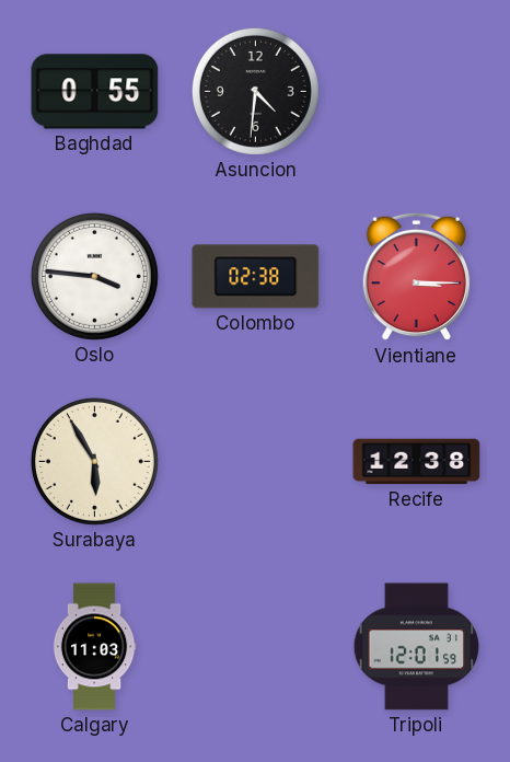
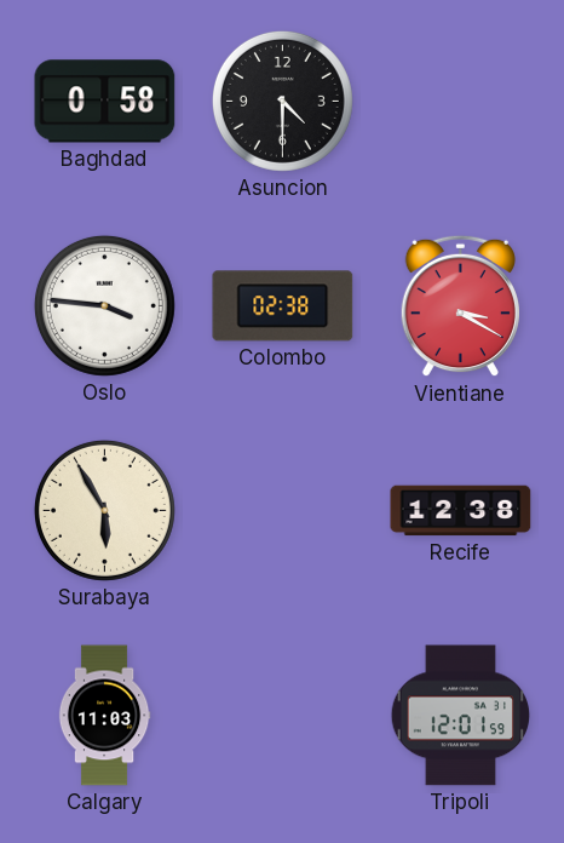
Baghdad: 0:55 -> 0:58 (105, 102)
Asuncion: 4:31 -> 4:30 (282, 101)
Vientiane: 3:15 -> 3:20 (460, 306)
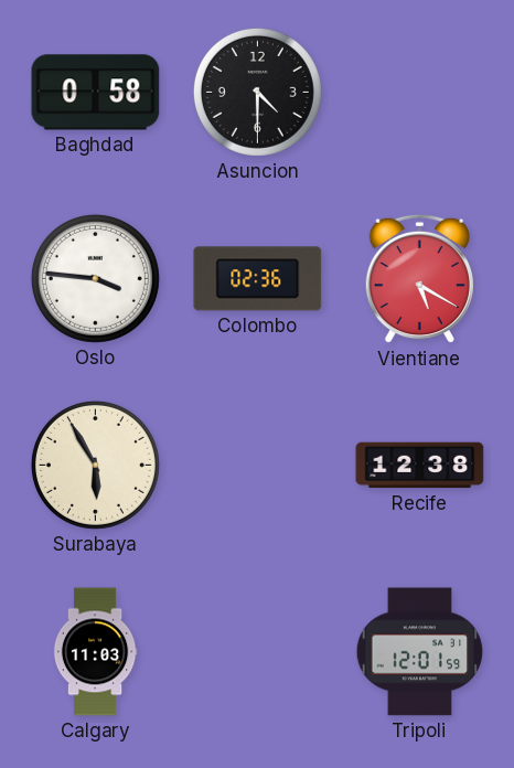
Colombo: 02:38 -> 02:36 (258, 279)
Vientiane: 3:20 -> 5:20 (419, 279)
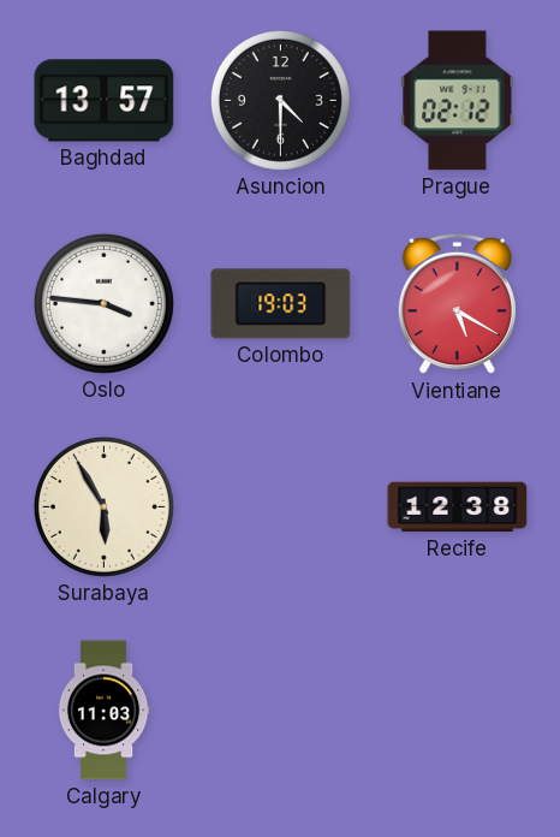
Baghdad: 0:58 -> 13:57 (105, 101)
Prague: none -> 02:12 (458, 101)
Colombo: 02:36 -> 19:03 (281, 304)
Tripoli: 12:01 -> none (420, 652)
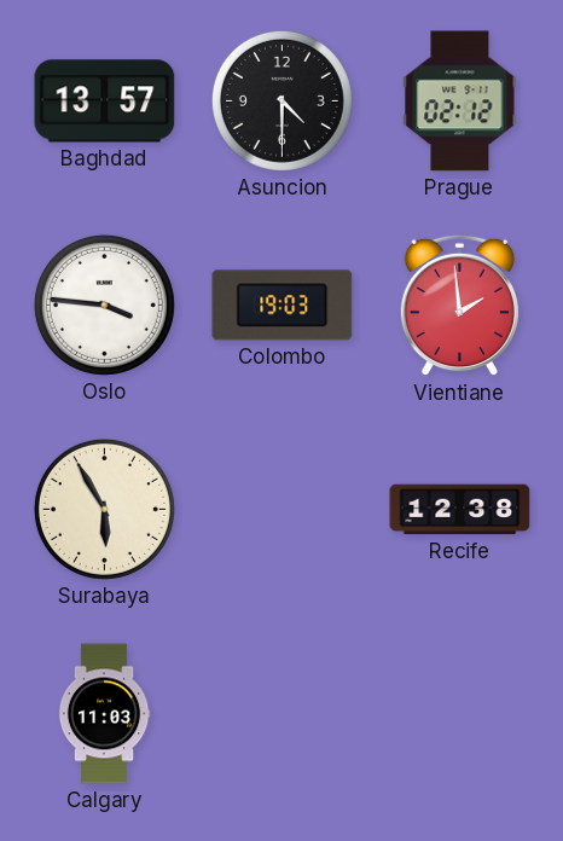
Vientiane: 5:20 -> 1:59 (459, 306)
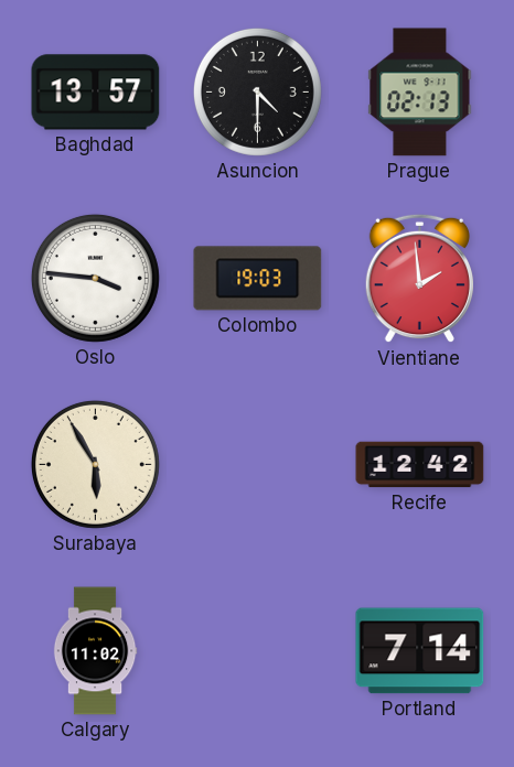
Prague: 02:12 -> 02:13 (420, 93)
Recife: 12:38 -> 12:42 (420, 465)
Calgary: 11:03 -> 11:02 (95, 651)
Portland: none -> 7:14 (420, 651)
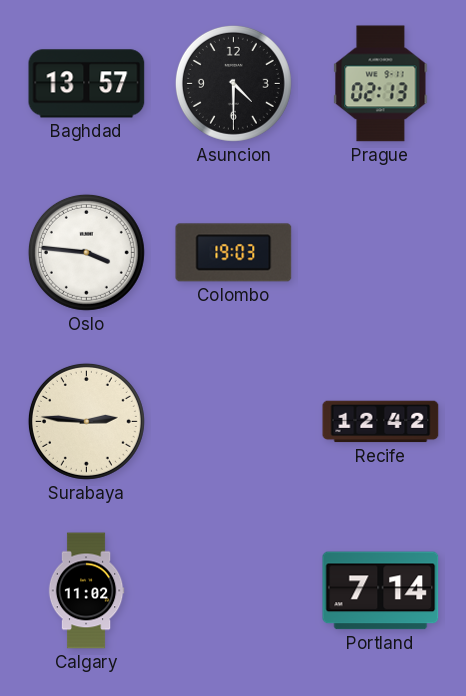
Vientiane: 1:59 -> none (419, 279)
Surabaya: 5:55 -> 2:46 (86, 421)
